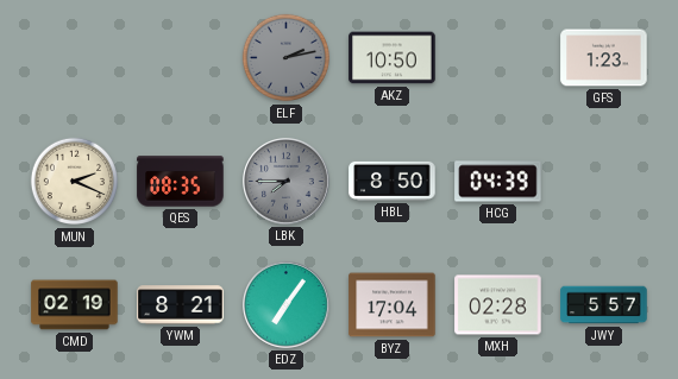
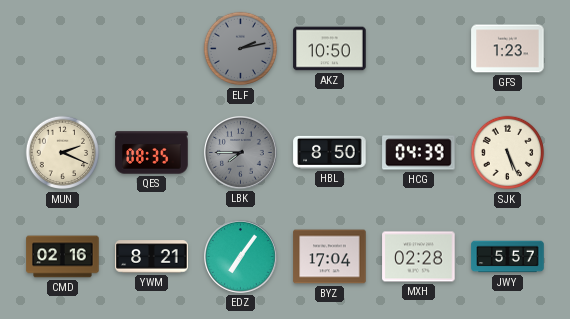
SJK: none -> 5:26 (508, 153)
CMD: 02:19 -> 02:16 (63, 257)
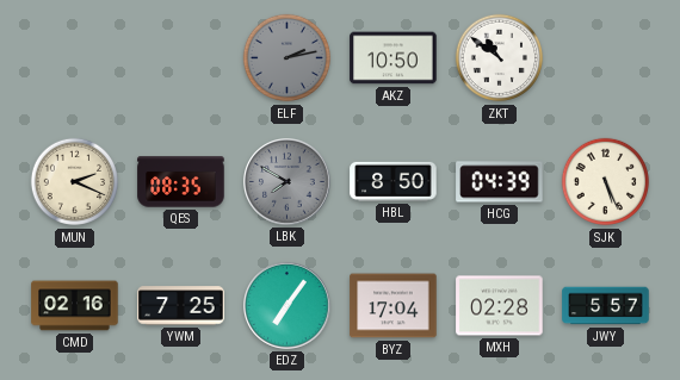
ZKT: none -> 10:51 (500, 58)
GFS: 1:23 -> none (508, 49)
LBK: 7:45 -> 7:50 (288, 182)
YWM: 8:21 -> 7:25 (181, 306)
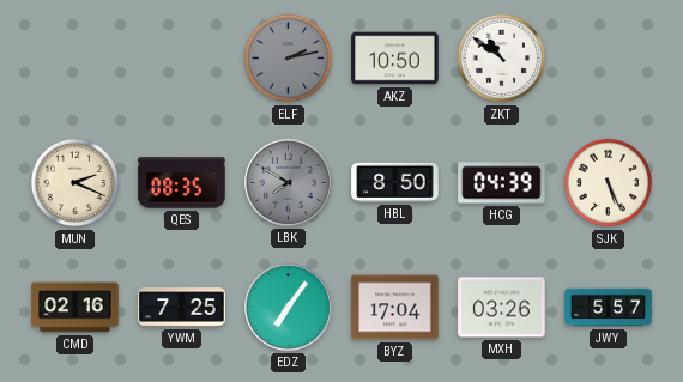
MXH: 02:28 -> 03:26 (502, 308)
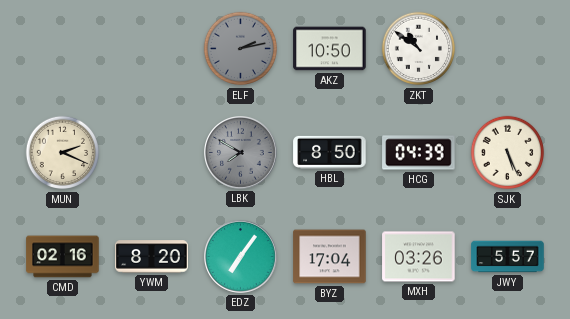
QES: 08:35 -> none (182, 183)
YWM: 7:25 -> 8:20 (152, 257)
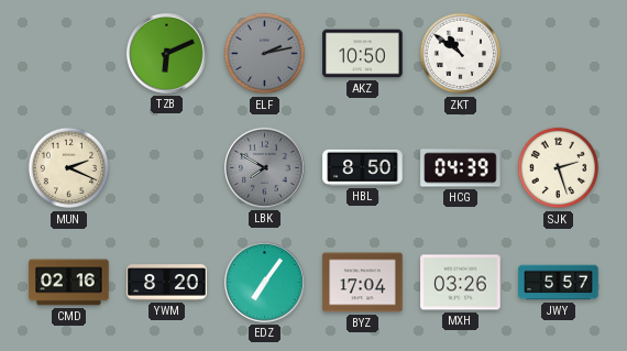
TZB: none -> 6:11 (167, 54)
SJK: 5:26 -> 2:27 (559, 168)
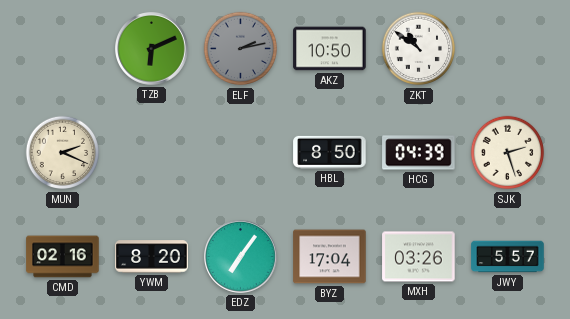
LBK: 7:50 -> none (265, 168)
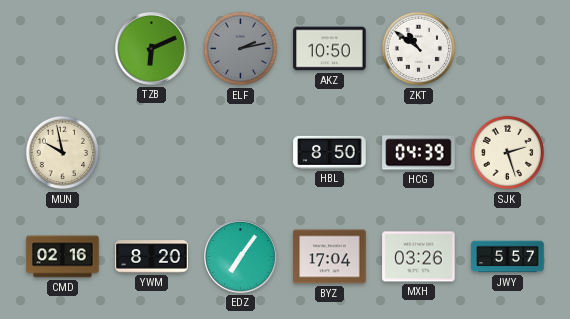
MUN: 2:19 -> 9:58 (63, 153)
